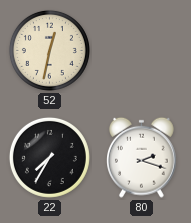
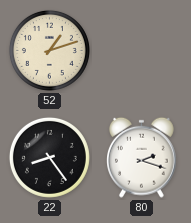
52: 12:32 -> 1:12 (49, 50)
22: 7:35 -> 8:24 (49, 157)
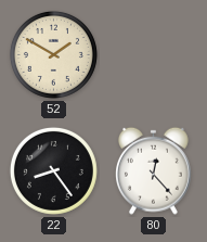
52: 1:12 -> 1:50 (53, 54)
80: 2:18 -> 12:23 (154, 170)
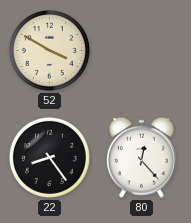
52: 1:50 -> 3:50 (49, 50)
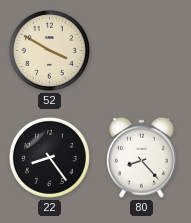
80: 12:23 -> 8:23 (142, 157)
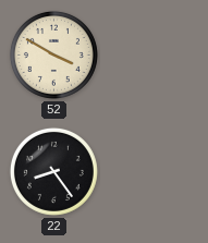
80: 8:23 -> none (142, 157)
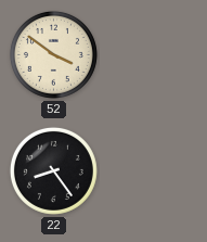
52: 3:50 -> 3:51 (53, 54)
